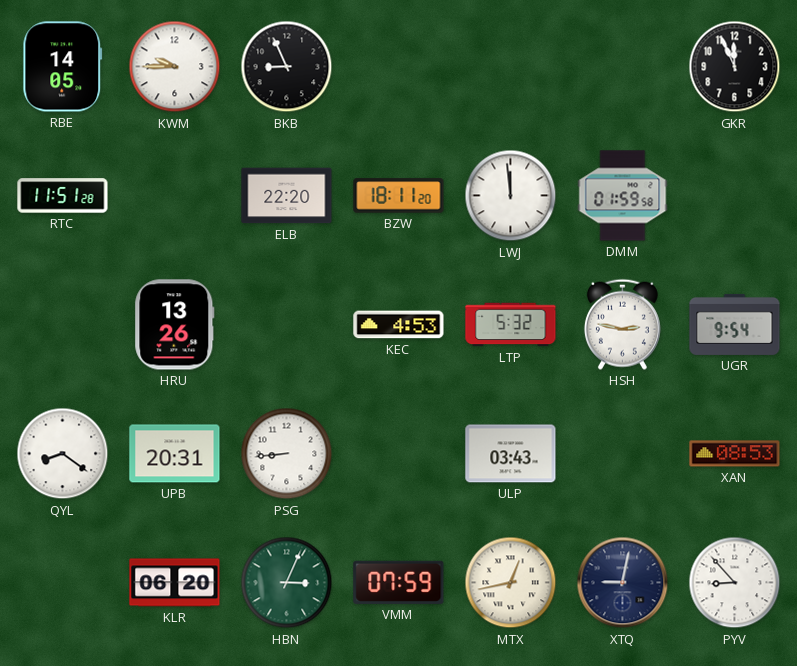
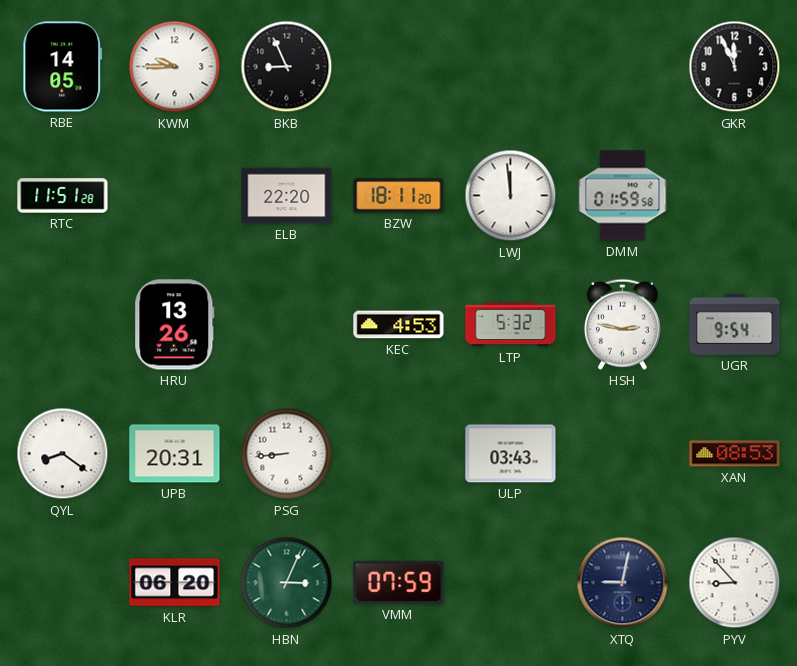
MTX: 12:43 -> none (511, 583)
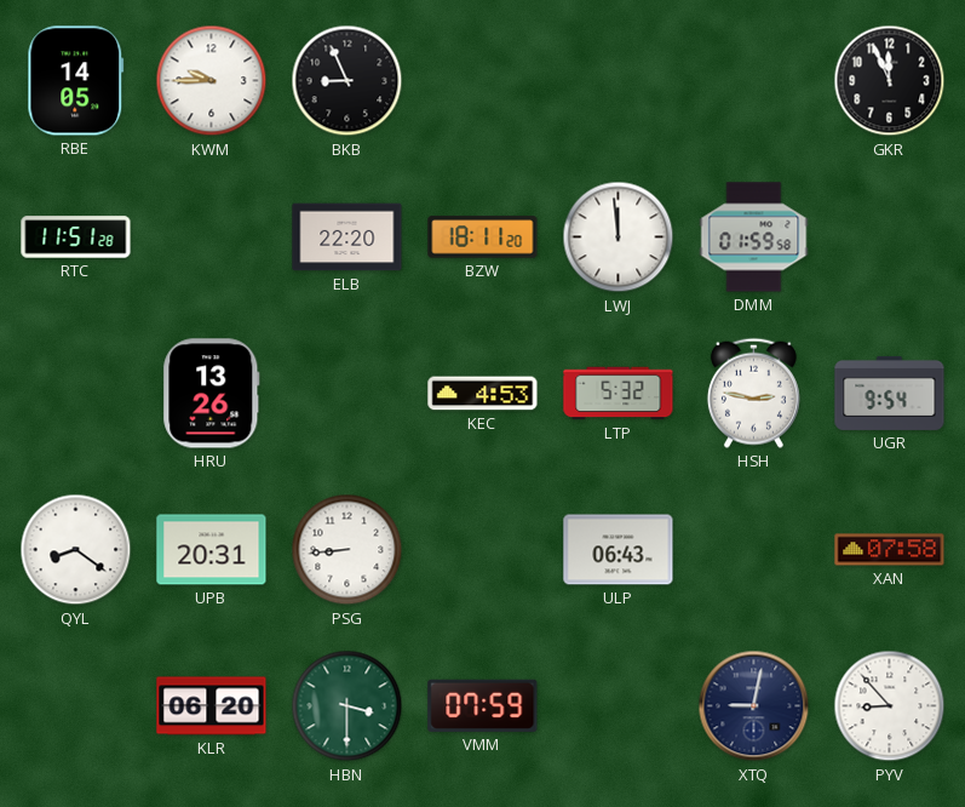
ULP: 03:43 -> 06:43 (619, 550)
XAN: 08:53 -> 07:58 (890, 550)
HBN: 3:04 -> 3:30 (347, 706)
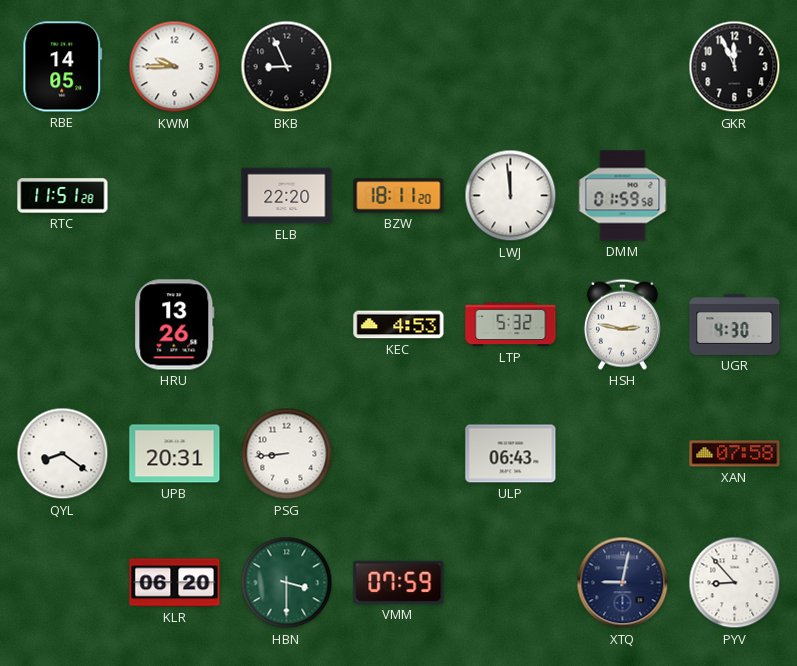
UGR: 9:54 -> 4:30 (735, 324)
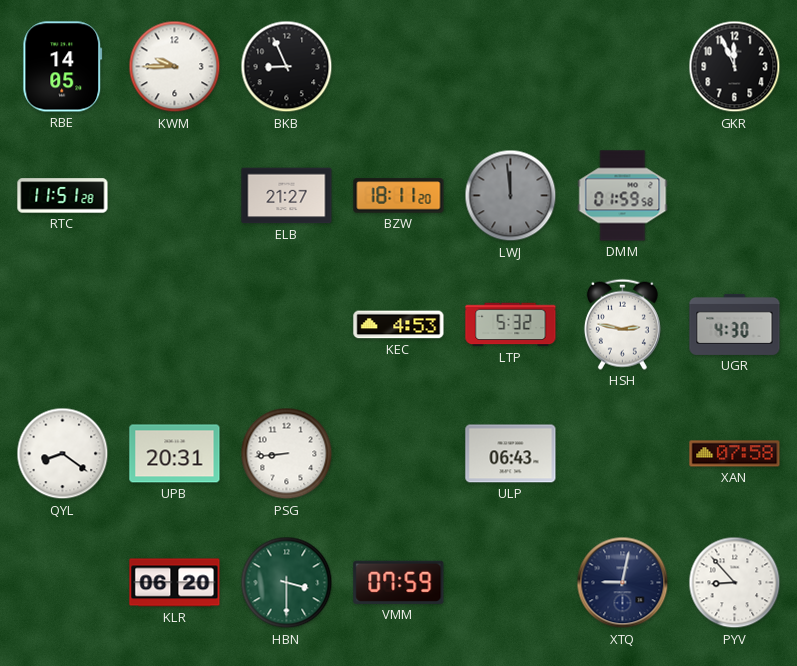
ELB: 22:20 -> 21:27 (287, 196)
LWJ dial: white -> grey (511, 196)
HRU: 13:26 -> none (175, 325)
